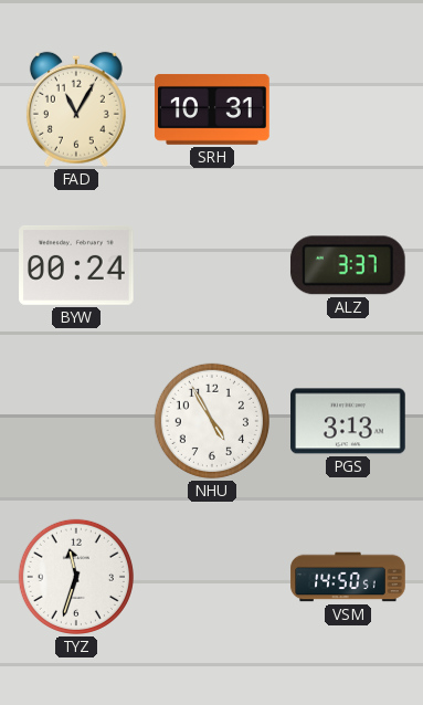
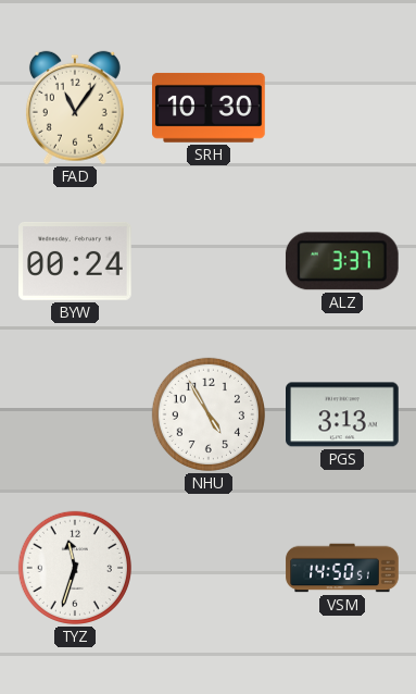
FAD: 11:05 -> 11:06 (75, 108)
SRH: 10:31 -> 10:30 (209, 108)
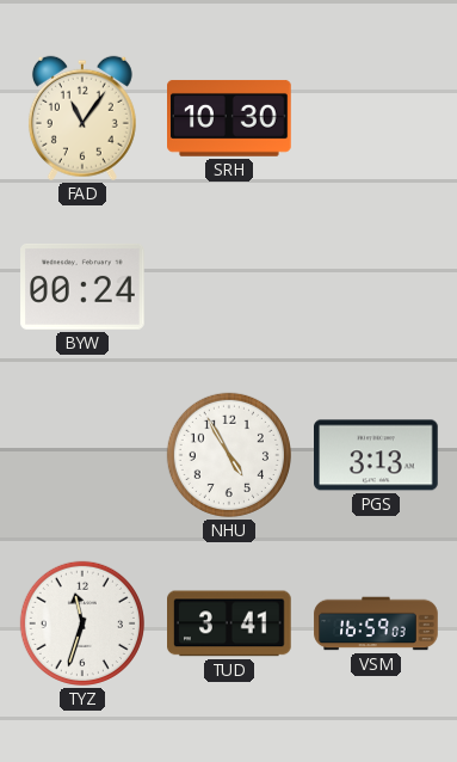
ALZ: 3:37 -> none (342, 261)
TUD: none -> 3:41 (230, 623)
VSM: 14:50 -> 16:59 (376, 623)
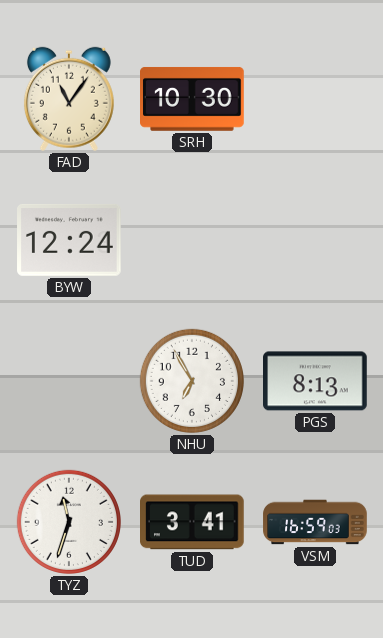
BYW: 00:24 -> 12:24 (69, 240)
NHU: 4:55 -> 6:55 (192, 381)
PGS: 3:13 -> 8:13 (315, 381)
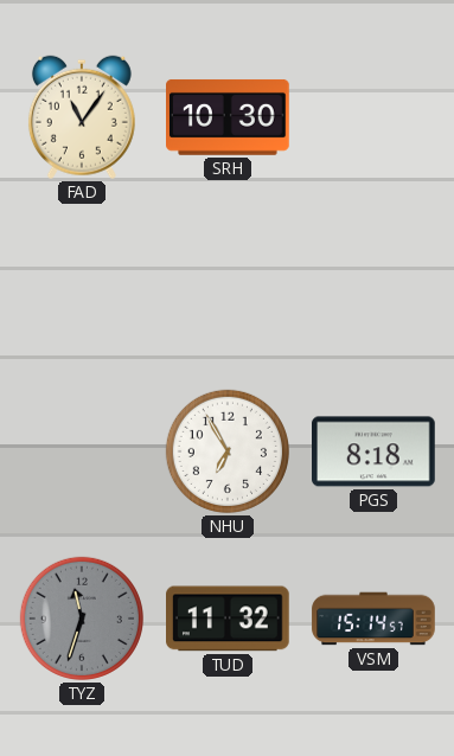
BYW: 12:24 -> none (69, 240)
PGS: 8:13 -> 8:18 (373, 451)
TYZ dial: white -> grey (82, 619)
TUD: 3:41 -> 11:32 (229, 619)
VSM: 16:59 -> 15:14 (373, 619)
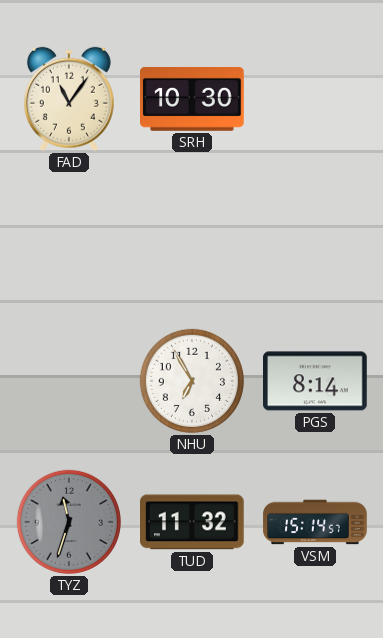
PGS: 8:18 -> 8:14 (315, 381)
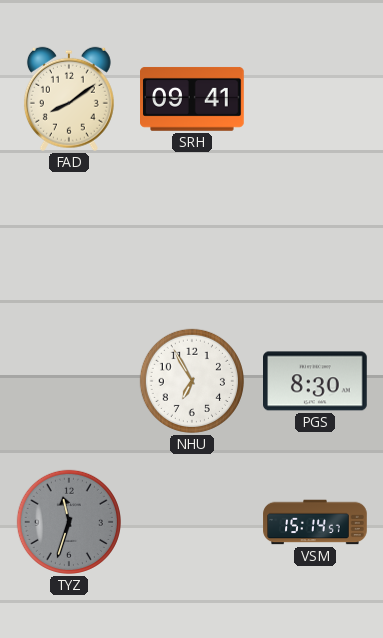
FAD: 11:06 -> 8:09 (69, 99)
SRH: 10:30 -> 09:41 (192, 99)
PGS: 8:14 -> 8:30 (315, 381)
TUD: 11:32 -> none (193, 522)
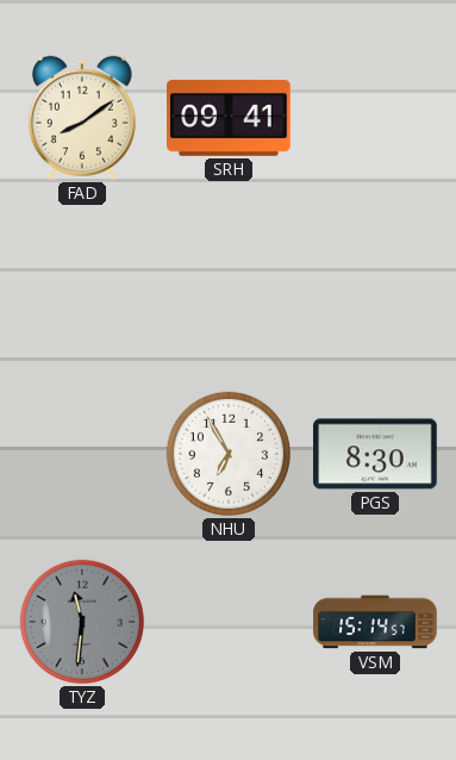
TYZ: 11:33 -> 11:31 (82, 622)
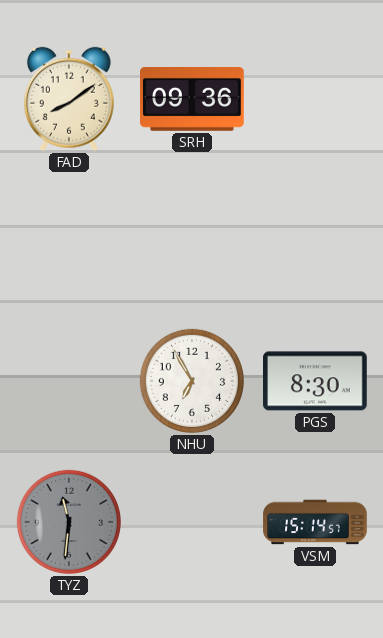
SRH: 09:41 -> 09:36 (192, 99)
